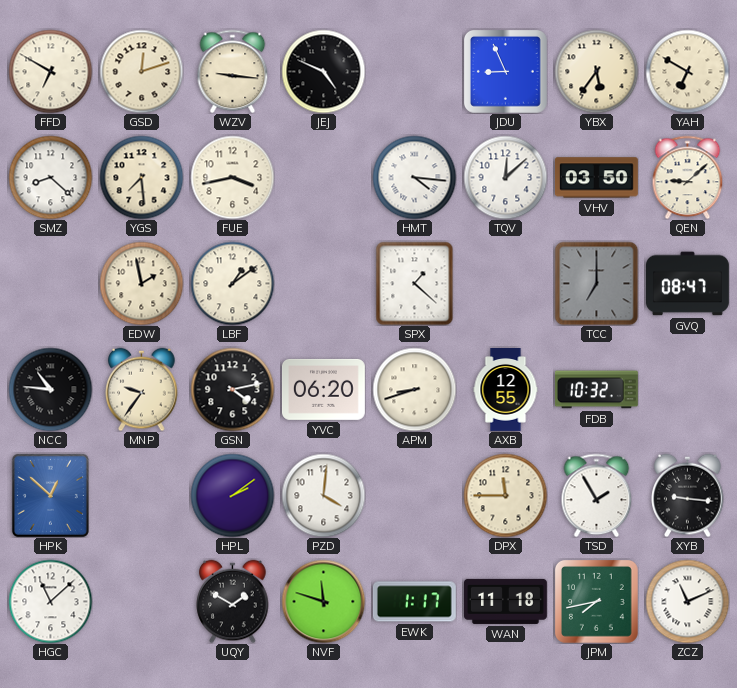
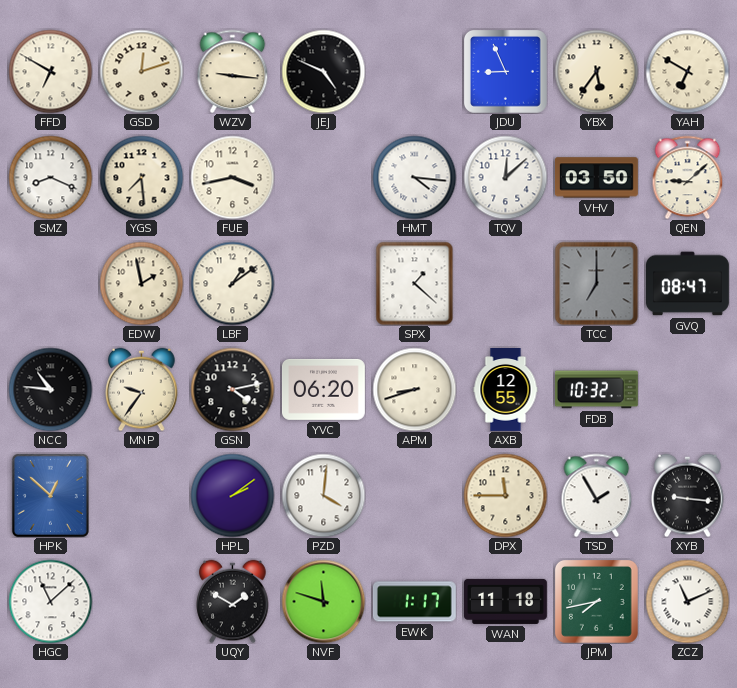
SMZ: 8:22 -> 8:19 (50, 177)
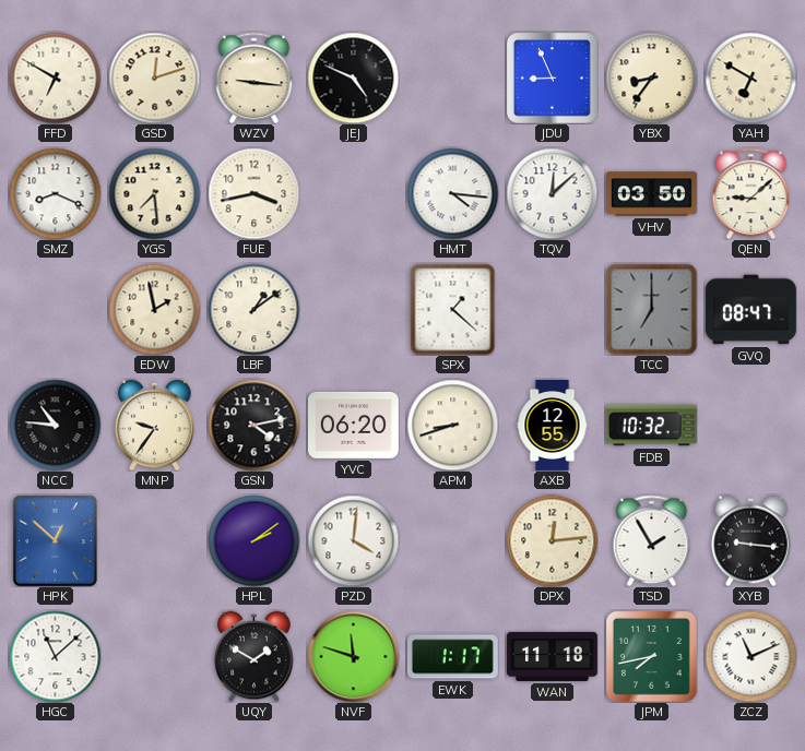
YBX: 5:36 -> 8:36 (651, 78)
DPX: 11:45 -> 12:14 (552, 540)
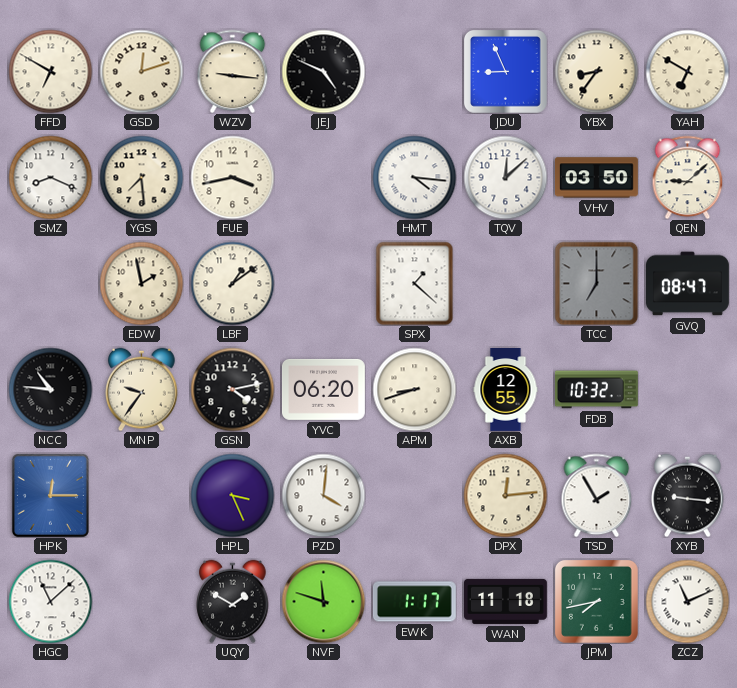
HPK: 12:52 -> 12:15 (50, 495)
HPL: 2:09 -> 3:26 (232, 495)
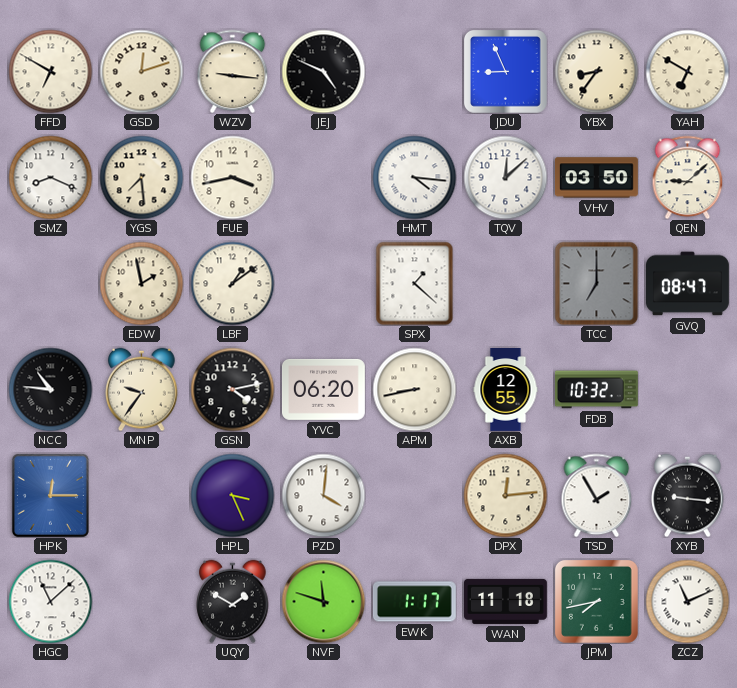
APM: 8:42 -> 8:43 (414, 389)
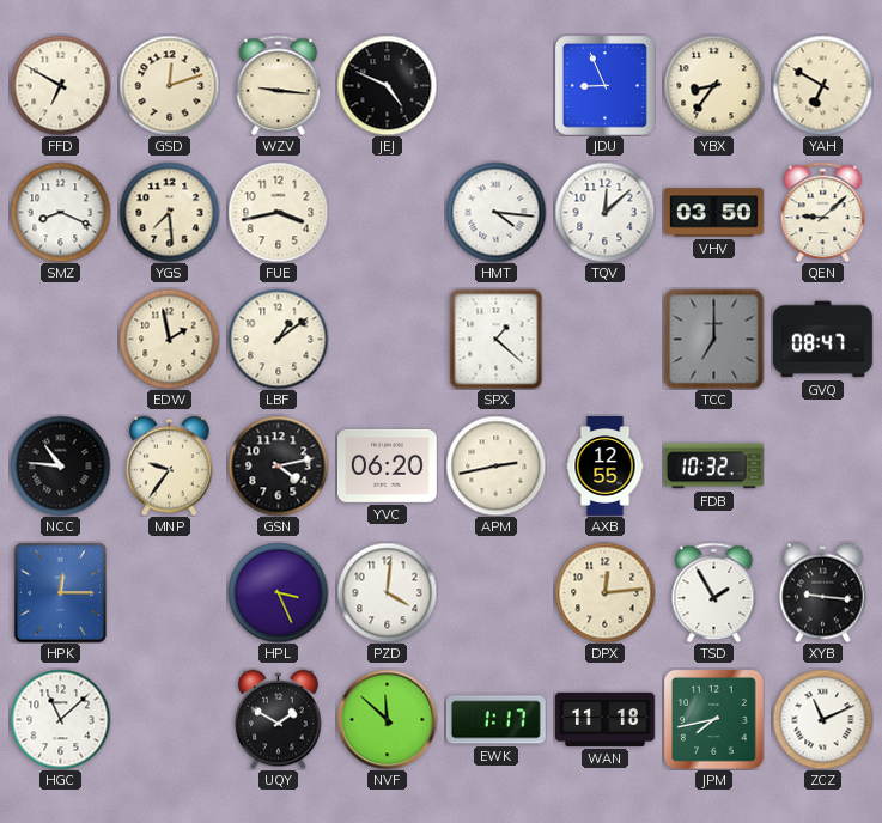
APM: 8:43 -> 2:43 (495, 465)
NVF: 11:48 -> 11:52 (387, 719)
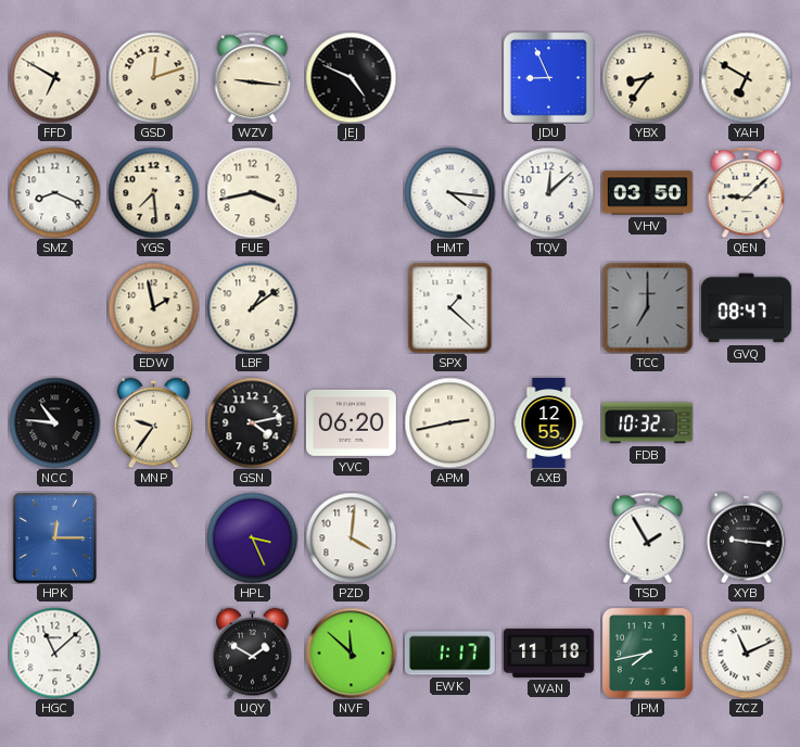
DPX: 12:14 -> none (604, 592)
